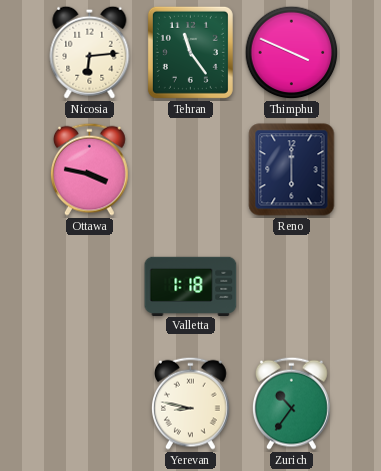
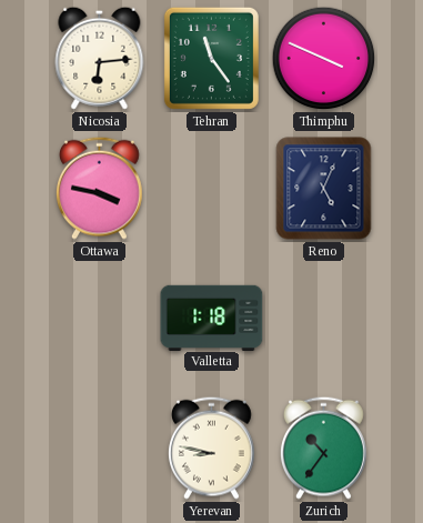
Reno: 6:00 -> 5:04 (324, 189)
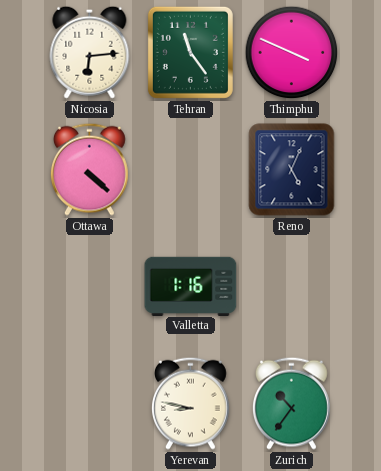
Ottawa: 3:47 -> 4:22 (89, 169)
Valletta: 1:18 -> 1:16 (191, 286)
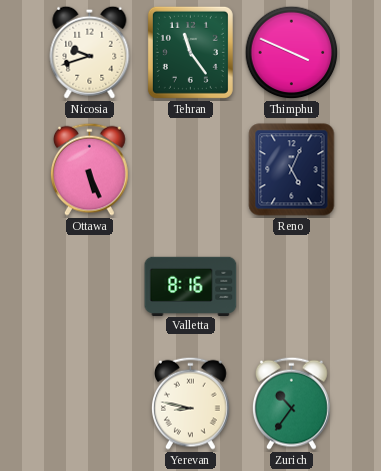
Nicosia: 6:14 -> 9:42 (90, 52)
Ottawa: 4:22 -> 5:26 (89, 169)
Valletta: 1:16 -> 8:16 (191, 286)
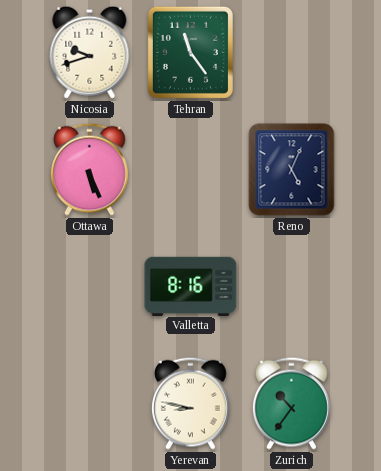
Thimphu: 3:49 -> none (292, 53)
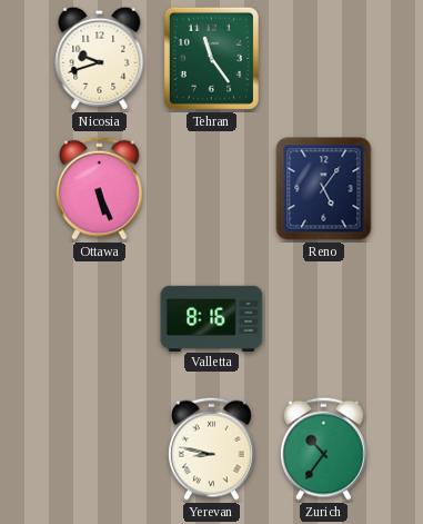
Reno: 5:04 -> 5:06 (324, 189)
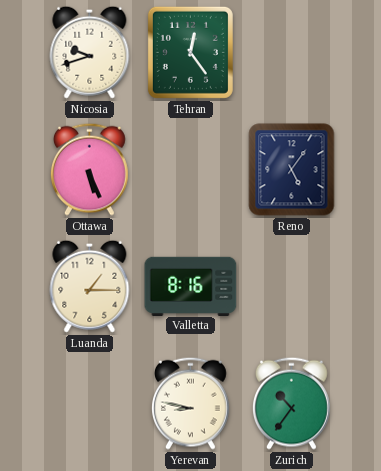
Tehran: 11:24 -> 12:24 (190, 52)
Luanda: none -> 1:15 (90, 286)
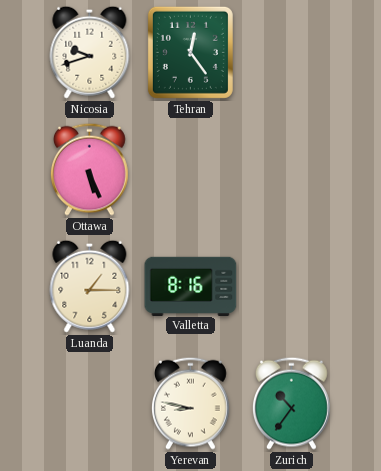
Reno: 5:06 -> none (292, 170)
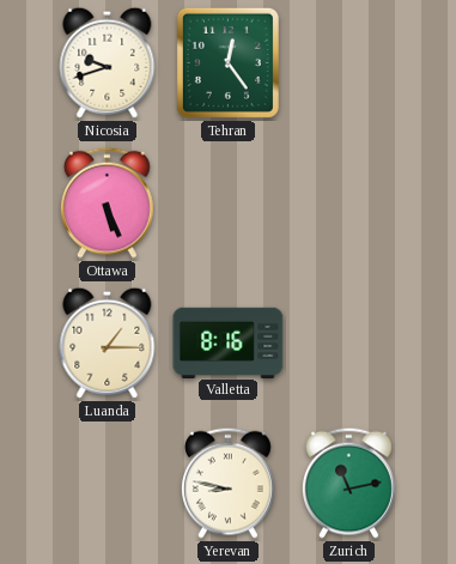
Zurich: 10:36 -> 11:13 (348, 483)
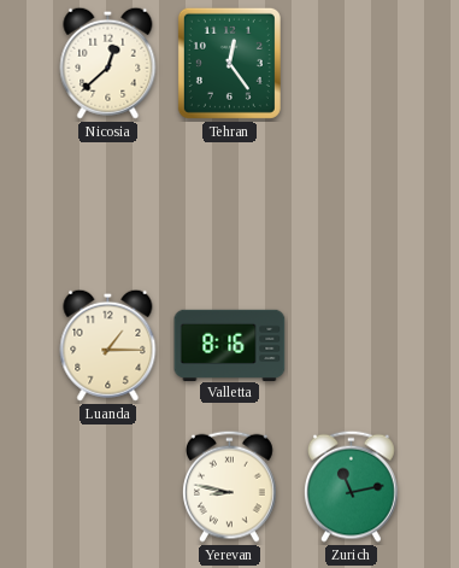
Nicosia: 9:42 -> 12:38 (108, 63)
Ottawa: 5:26 -> none (107, 202)
